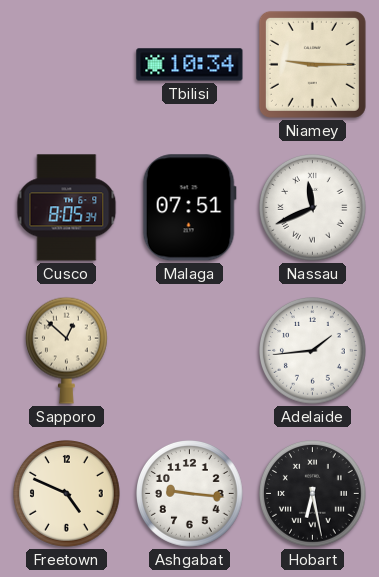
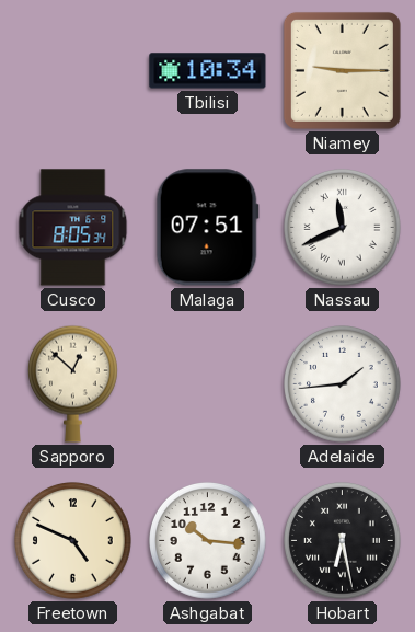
Ashgabat: 9:16 -> 10:16 (208, 541)
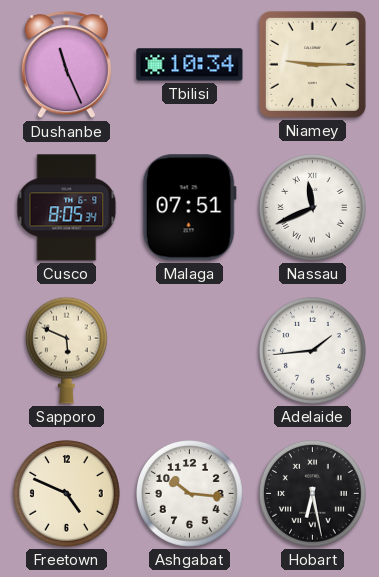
Dushanbe: none -> 11:26 (66, 65)
Sapporo: 12:52 -> 5:49 (66, 350)
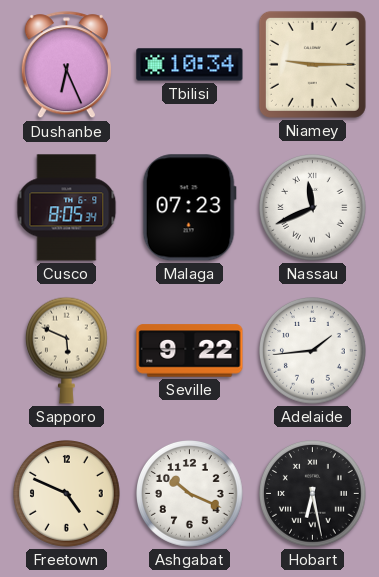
Dushanbe: 11:26 -> 6:26 (66, 65)
Malaga: 07:51 -> 07:23 (189, 208)
Seville: none -> 9:22 (190, 351)
Ashgabat: 10:16 -> 10:19 (190, 494)
